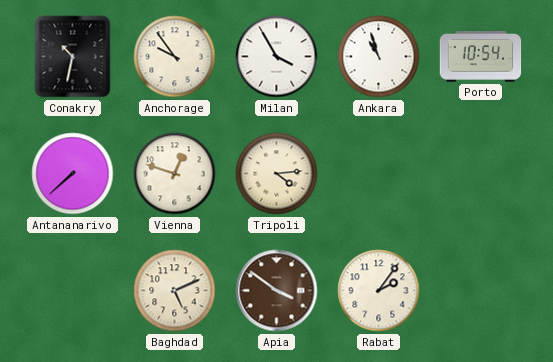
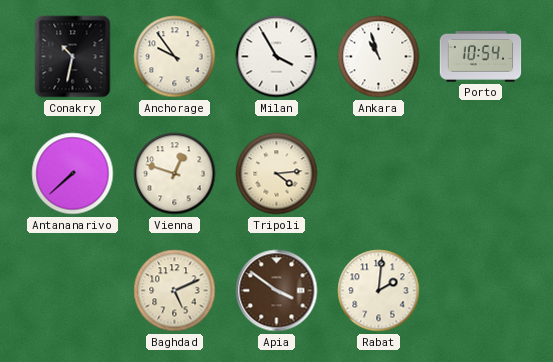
Rabat: 2:06 -> 2:01 (379, 291)
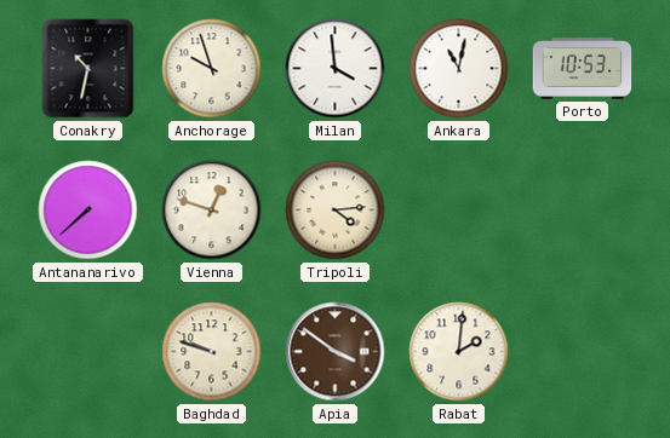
Anchorage: 9:54 -> 9:57 (212, 69)
Milan: 3:55 -> 3:59 (336, 69)
Ankara: 10:57 -> 11:02 (459, 69)
Porto: 10:54 -> 10:53 (583, 69)
Baghdad: 5:11 -> 9:48 (212, 352)
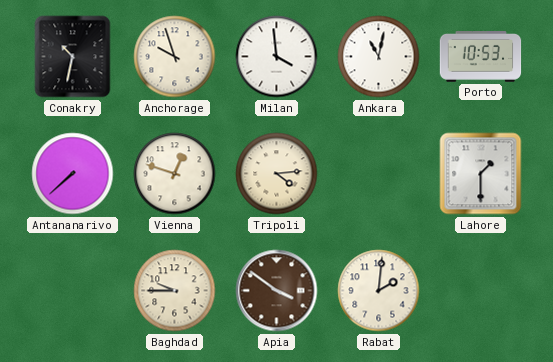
Lahore: none -> 1:30 (481, 174)
Baghdad: 9:48 -> 9:45 (175, 291)
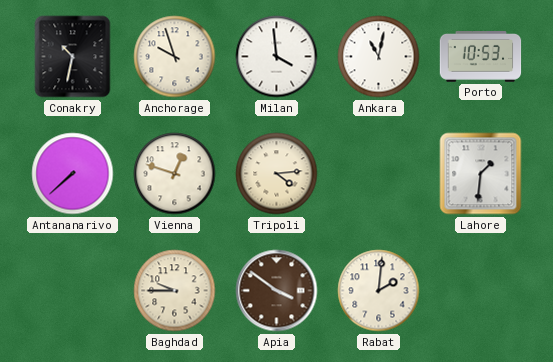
Lahore: 1:30 -> 1:31 (481, 174)
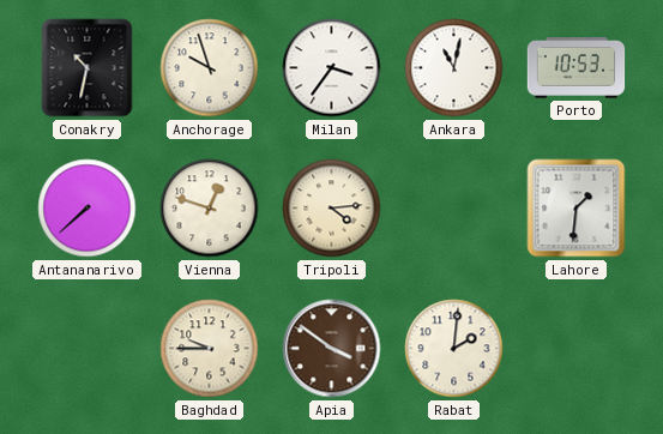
Milan: 3:59 -> 3:36 (332, 68)
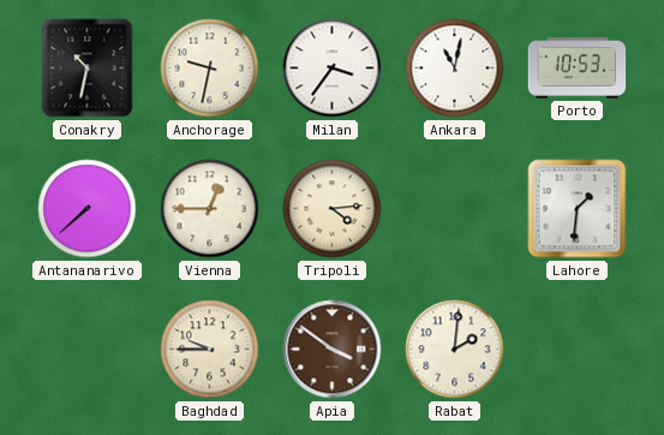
Anchorage: 9:57 -> 9:32 (210, 68)
Vienna: 12:48 -> 12:45 (210, 209)
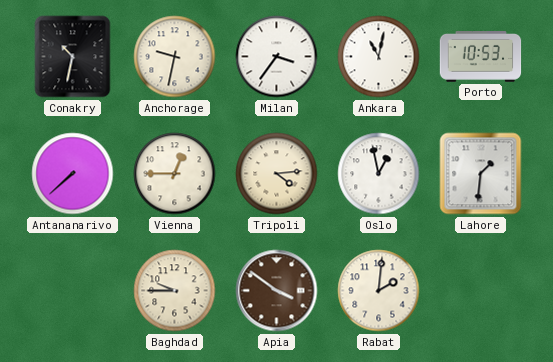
Oslo: none -> 12:58 (379, 174)
